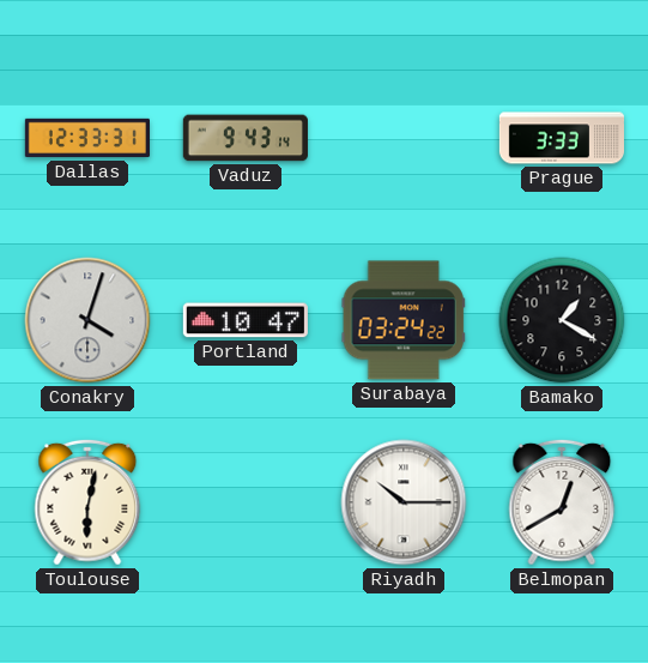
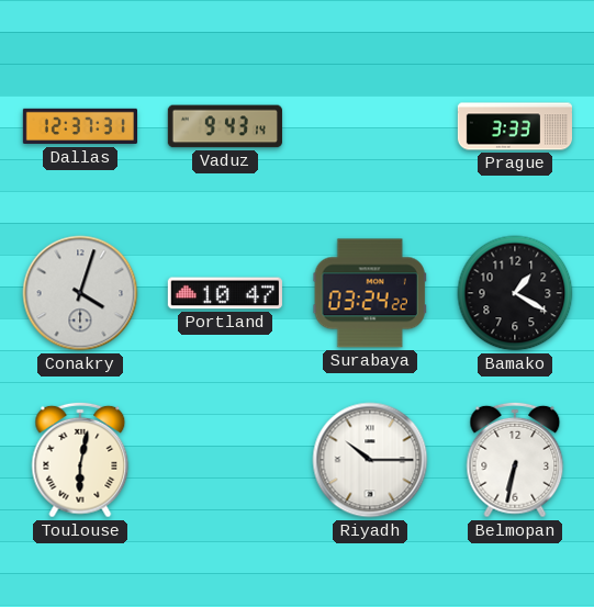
Dallas: 12:33 -> 12:37 (79, 126)
Belmopan: 12:40 -> 6:32 (515, 460)
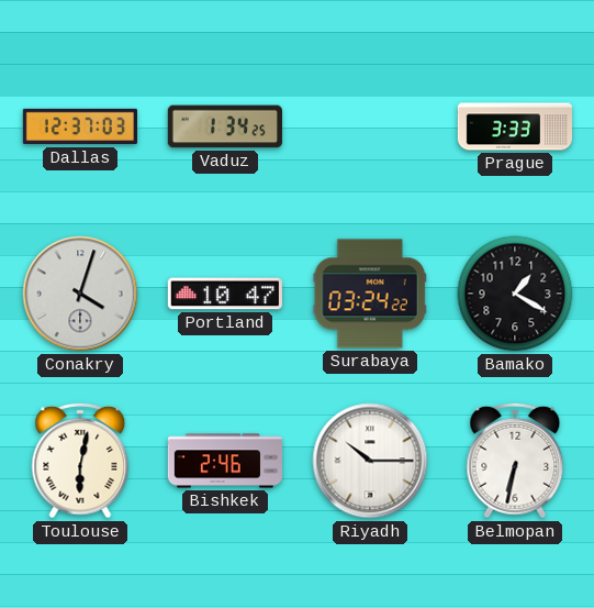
Dallas: 12:37:31 -> 12:37:03 (79, 126)
Vaduz: 9:43 -> 1:34 (225, 126)
Bishkek: none -> 2:46 (225, 461)
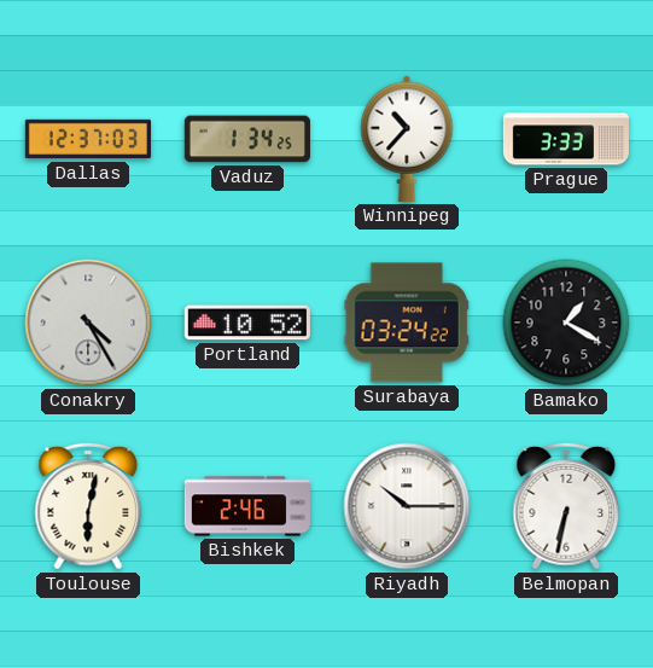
Winnipeg: none -> 10:37 (407, 139)
Conakry: 4:03 -> 4:25 (88, 323)
Portland: 10:47 -> 10:52 (247, 323)
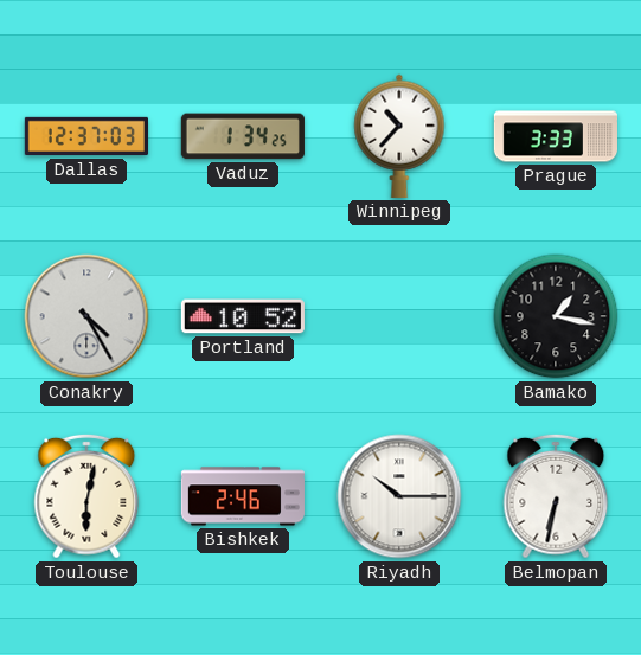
Surabaya: 03:24 -> none (407, 323)
Bamako: 1:20 -> 1:17 (556, 316)
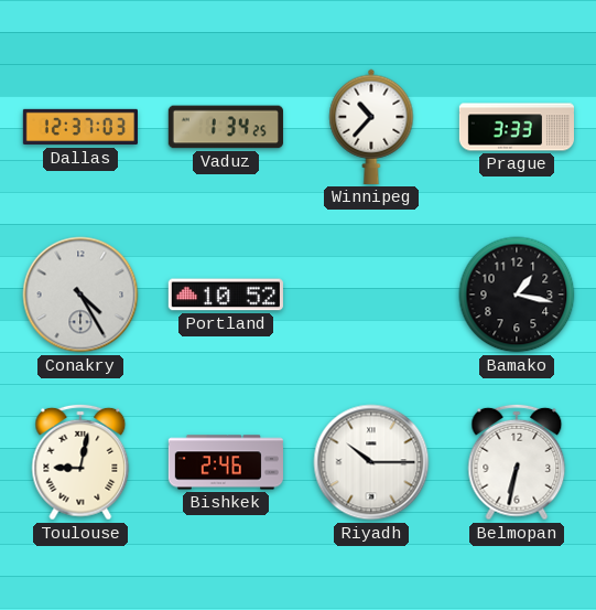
Toulouse: 6:02 -> 9:02 (80, 462)
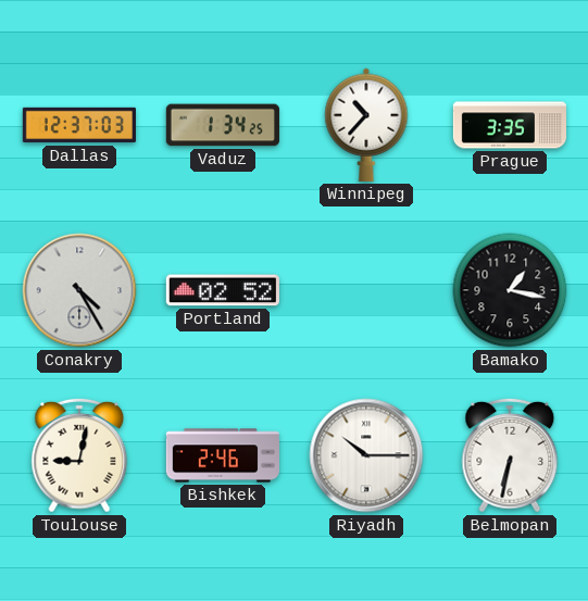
Prague: 3:33 -> 3:35 (509, 125)
Portland: 10:52 -> 02:52 (223, 290)
